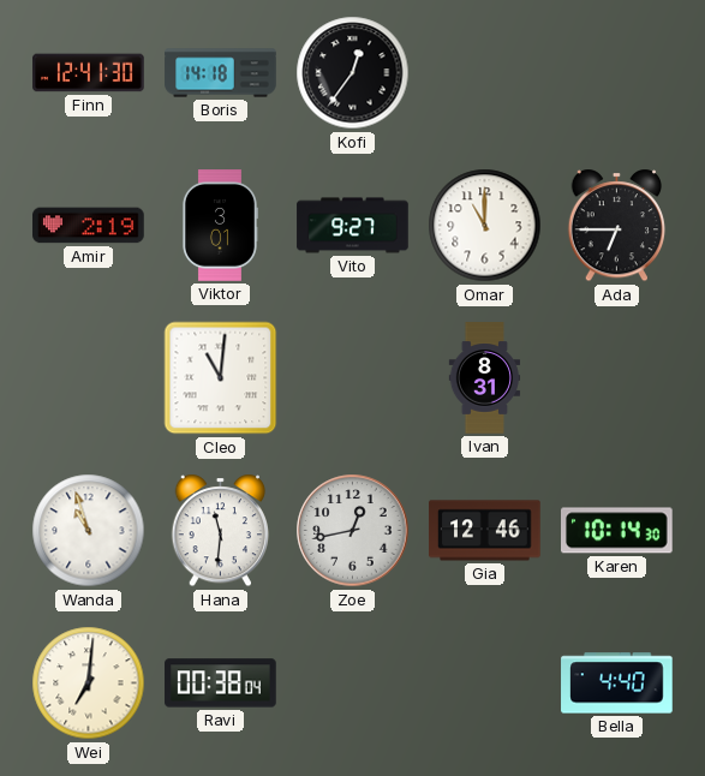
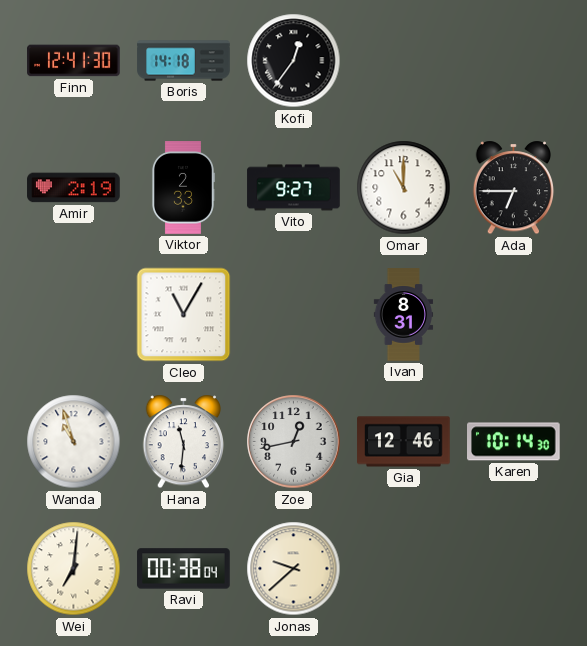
Viktor: 3:01 -> 2:33 (183, 188)
Cleo: 11:01 -> 11:05 (184, 315)
Jonas: none -> 9:38 (294, 569)
Bella: 4:40 -> none (617, 684)
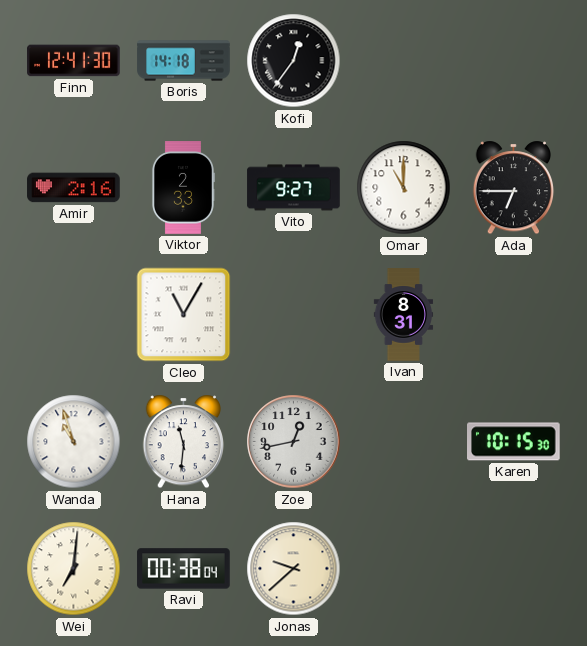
Amir: 2:19 -> 2:16 (74, 188)
Gia: 12:46 -> none (404, 442)
Karen: 10:14 -> 10:15 (514, 442)
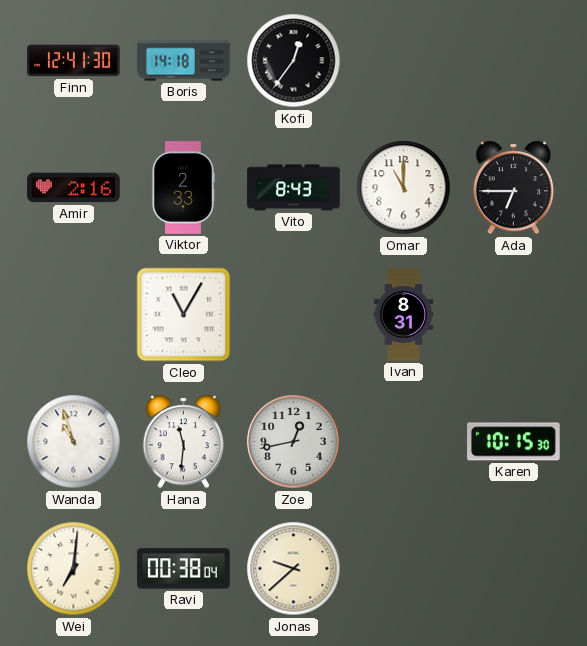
Vito: 9:27 -> 8:43 (294, 188)
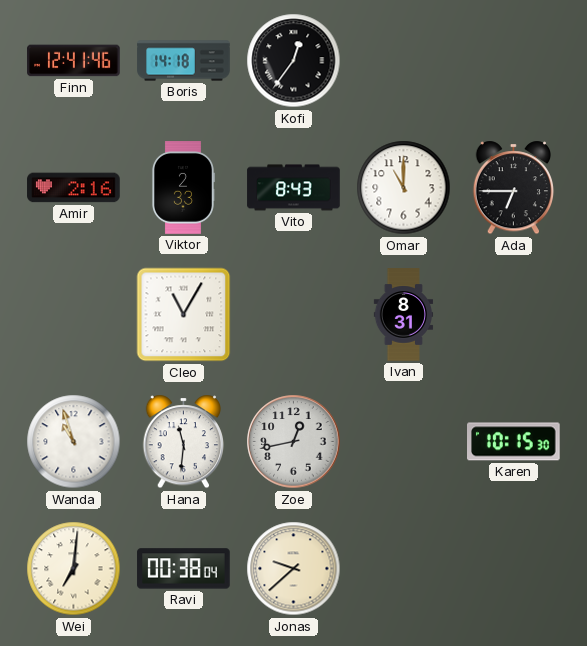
Finn: 12:41:30 -> 12:41:46 (74, 61)
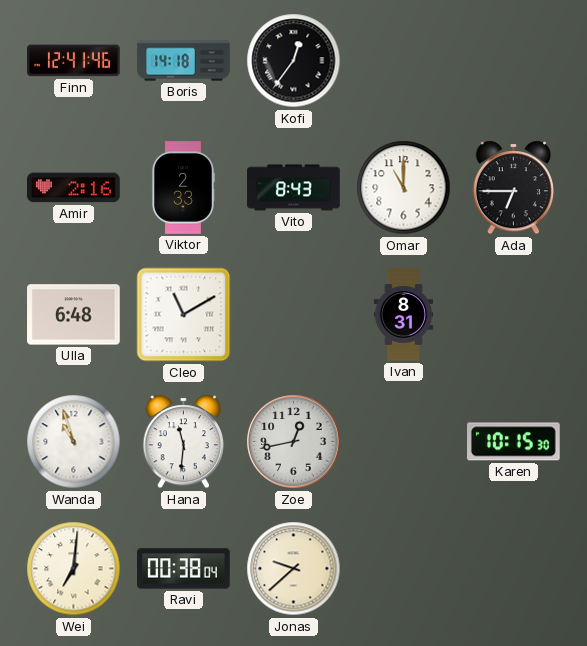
Ulla: none -> 6:48 (74, 315)
Cleo: 11:05 -> 11:10 (184, 315)
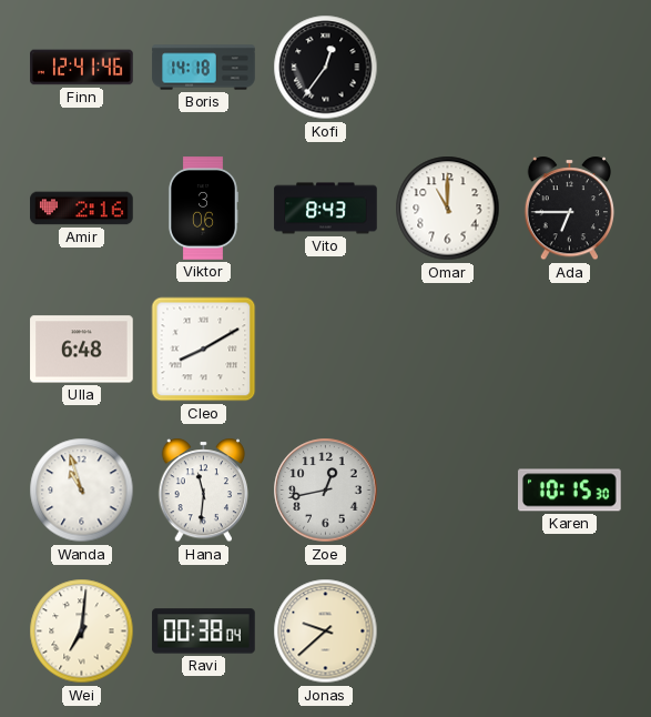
Viktor: 2:33 -> 3:06 (203, 209)
Cleo: 11:10 -> 8:10 (204, 350)
Ivan: 8:31 -> none (404, 315)
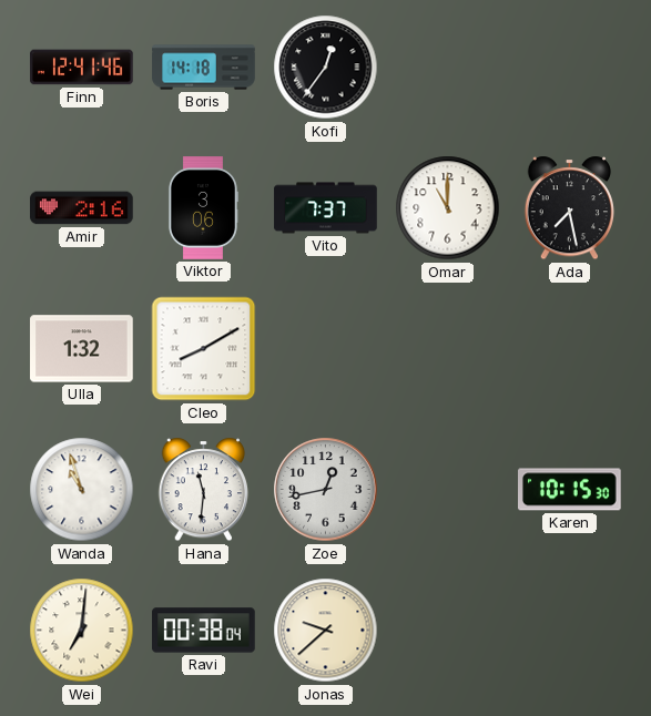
Vito: 8:43 -> 7:37 (326, 208)
Ada: 6:45 -> 7:28 (570, 208)
Ulla: 6:48 -> 1:32 (82, 349)
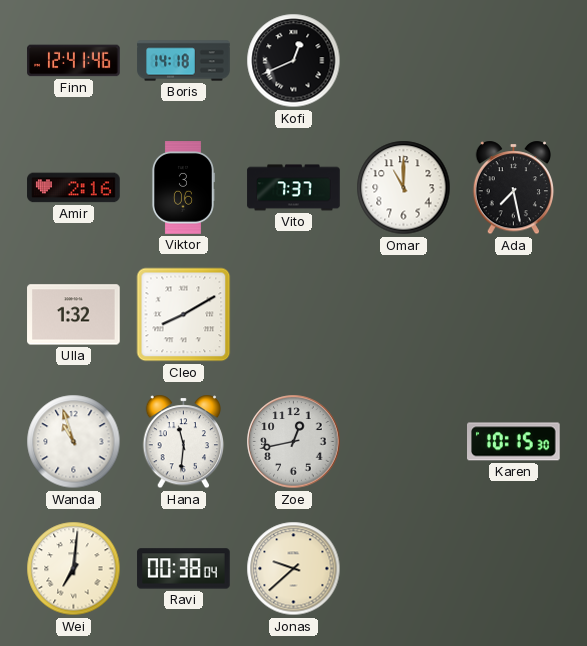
Kofi: 12:36 -> 12:41 (294, 61)
